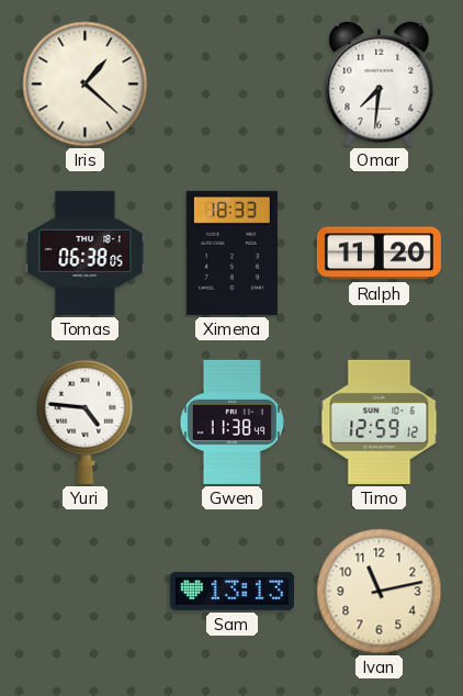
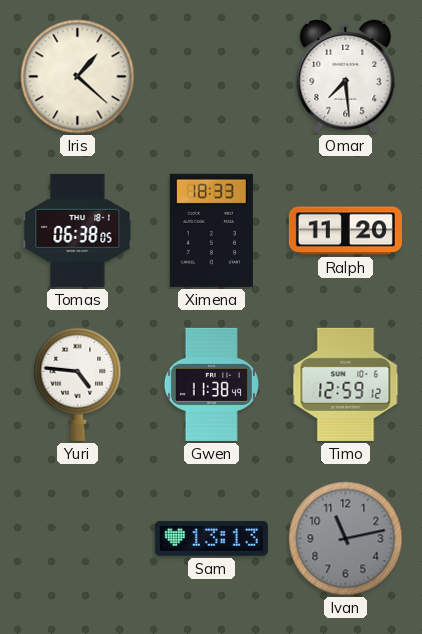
Omar: 7:31 -> 7:29 (346, 76)
Ivan dial: cream -> grey (346, 539)
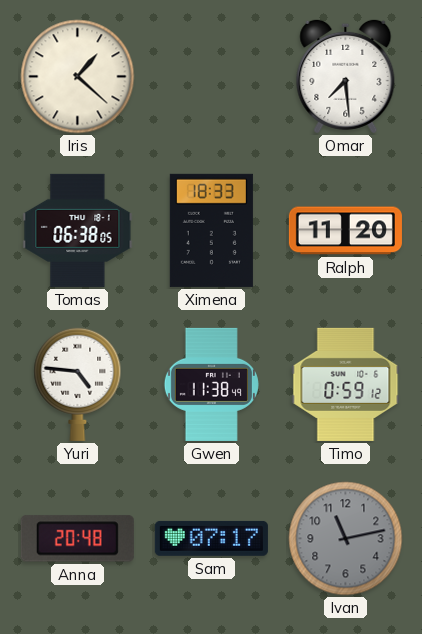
Timo: 12:59 -> 0:59 (346, 384)
Anna: none -> 20:48 (77, 539)
Sam: 13:13 -> 07:17 (211, 538)
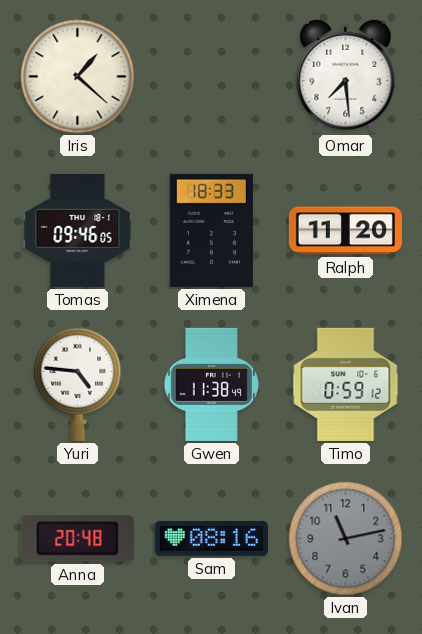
Tomas: 06:38 -> 09:46 (78, 230)
Sam: 07:17 -> 08:16 (211, 538)
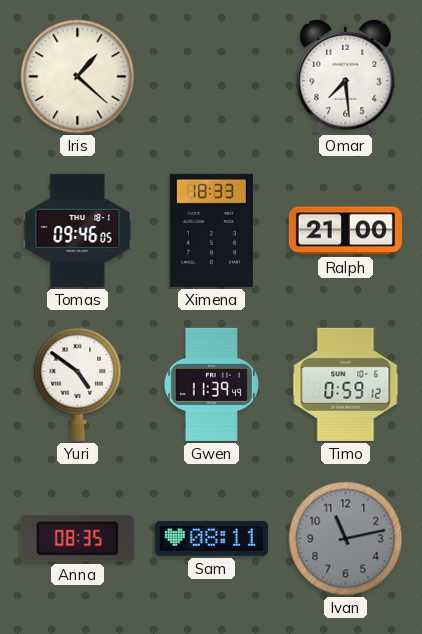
Ralph: 11:20 -> 21:00 (345, 231)
Yuri: 4:46 -> 4:51 (78, 384)
Gwen: 11:38 -> 11:39 (211, 384)
Anna: 20:48 -> 08:35 (77, 539)
Sam: 08:16 -> 08:11 (211, 538)
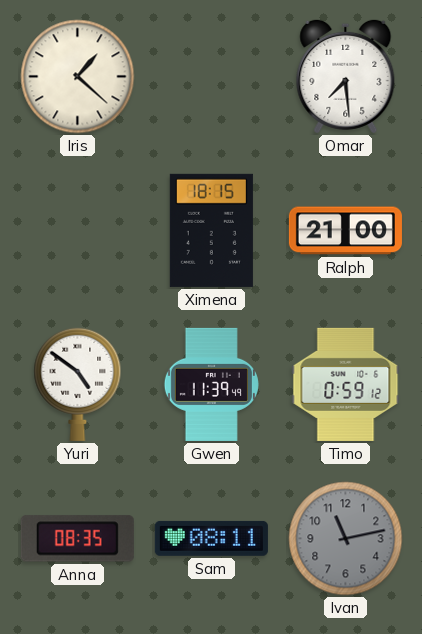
Tomas: 09:46 -> none (78, 230)
Ximena: 18:33 -> 18:15 (211, 230)
